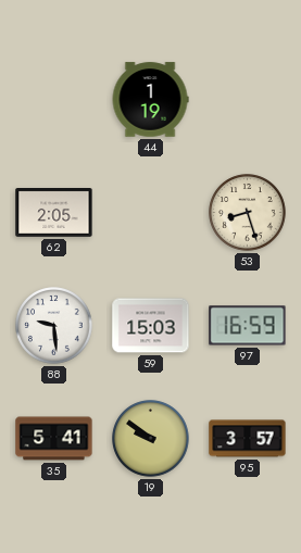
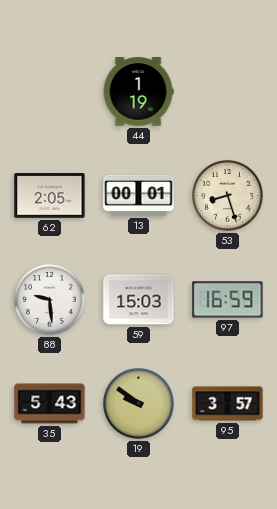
13: none -> 00:01 (139, 195)
35: 5:41 -> 5:43 (50, 404)
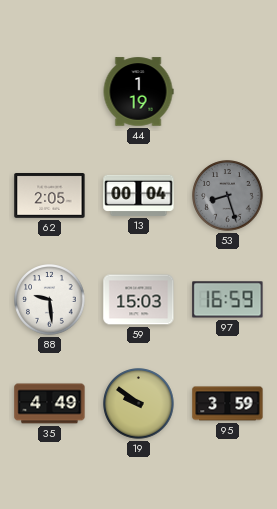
13: 00:01 -> 00:04 (139, 195)
53 dial: cream -> grey (228, 196)
35: 5:43 -> 4:49 (50, 404)
95: 3:57 -> 3:59 (228, 404)
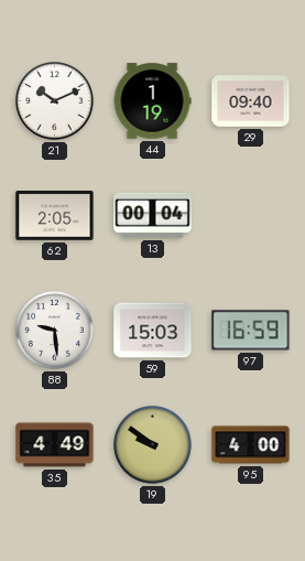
21: none -> 10:11 (55, 101)
29: none -> 09:40 (251, 101)
53: 8:27 -> none (228, 196)
95: 3:59 -> 4:00 (251, 445)
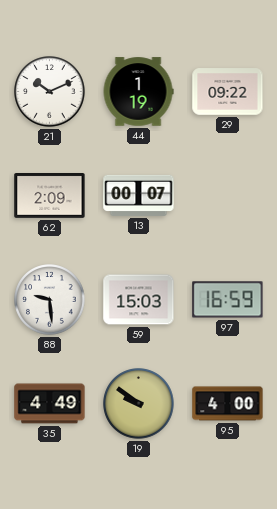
29: 09:40 -> 09:22 (228, 92)
62: 2:05 -> 2:09 (50, 196)
13: 00:04 -> 00:07 (139, 195)
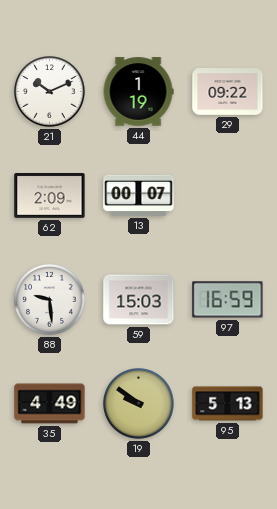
95: 4:00 -> 5:13 (228, 404)
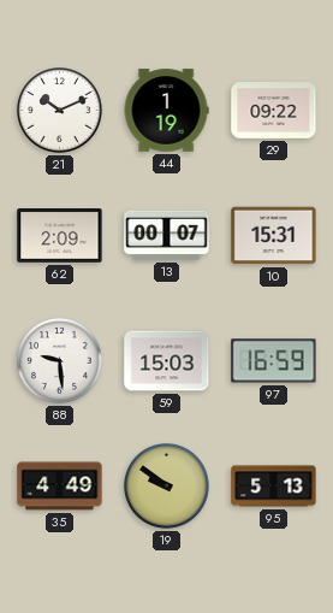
10: none -> 15:31 (274, 236)
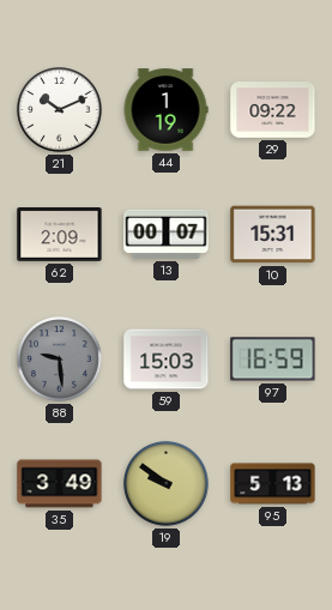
88 dial: white -> grey (60, 360)
35: 4:49 -> 3:49 (60, 484)
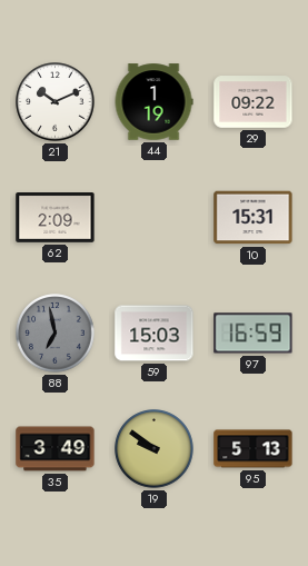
13: 00:07 -> none (167, 234)
88: 9:29 -> 6:58 (56, 334)
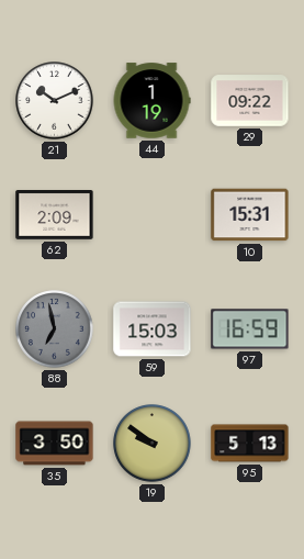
35: 3:49 -> 3:50 (55, 444)
